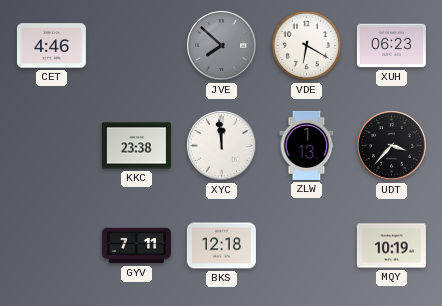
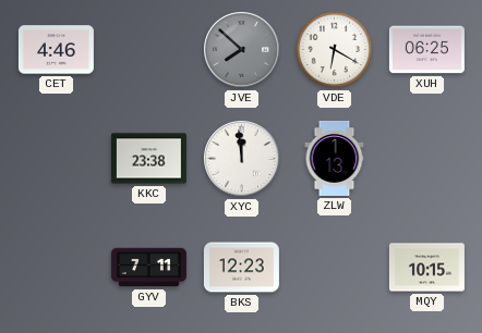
XUH: 06:23 -> 06:25 (426, 50)
UDT: 3:37 -> none (392, 146)
BKS: 12:18 -> 12:23 (241, 268)
MQY: 10:19 -> 10:15 (426, 268)
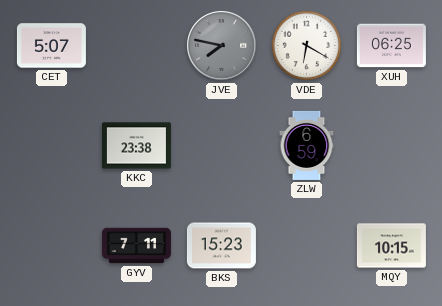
CET: 4:46 -> 5:07 (51, 46)
JVE: 7:52 -> 7:47 (222, 46)
XYC: 11:59 -> none (242, 159)
ZLW: 1:13 -> 6:59 (307, 145)
BKS: 12:23 -> 15:23 (221, 246)
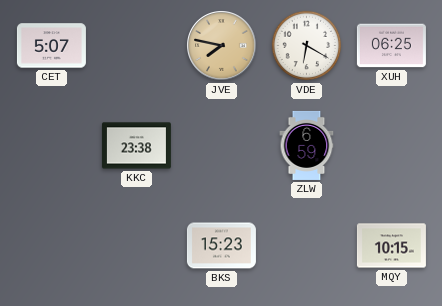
JVE dial: grey -> champagne (222, 46)
GYV: 7:11 -> none (136, 246)
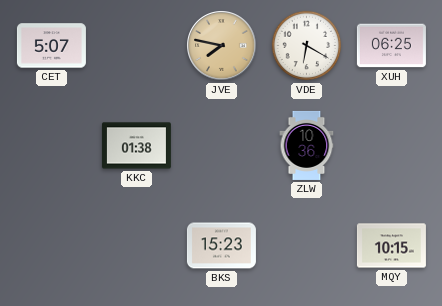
KKC: 23:38 -> 01:38 (136, 146)
ZLW: 6:59 -> 10:36 (307, 145)
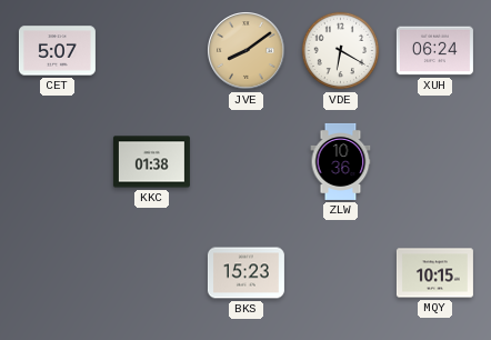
JVE: 7:47 -> 8:09 (247, 51)
XUH: 06:25 -> 06:24 (434, 51)
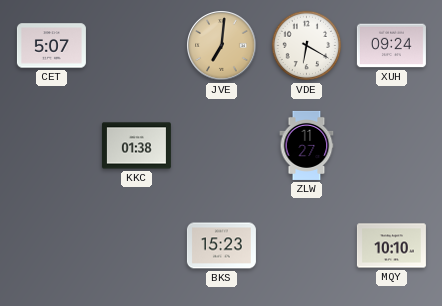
JVE: 8:09 -> 7:01 (222, 46)
XUH: 06:24 -> 09:24 (391, 46)
ZLW: 10:36 -> 11:27 (307, 145)
MQY: 10:15 -> 10:10 (391, 246)
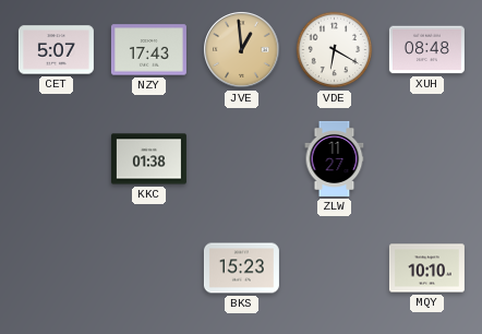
NZY: none -> 17:43 (148, 50)
JVE: 7:01 -> 12:59 (242, 50)
XUH: 09:24 -> 08:48 (426, 50)
